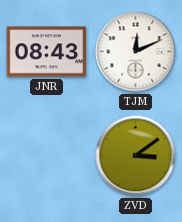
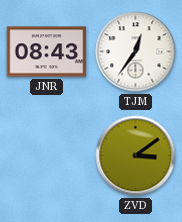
TJM: 12:11 -> 12:36 (136, 52)
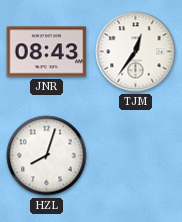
HZL: none -> 8:03 (47, 156)
ZVD: 3:09 -> none (136, 156)
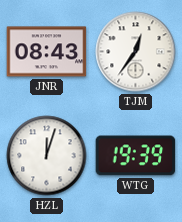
HZL: 8:03 -> 12:03 (47, 156)
WTG: none -> 19:39 (136, 156)
